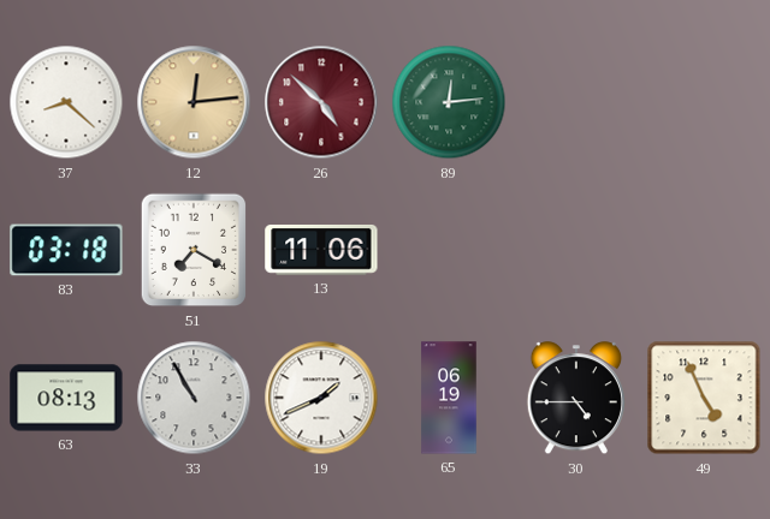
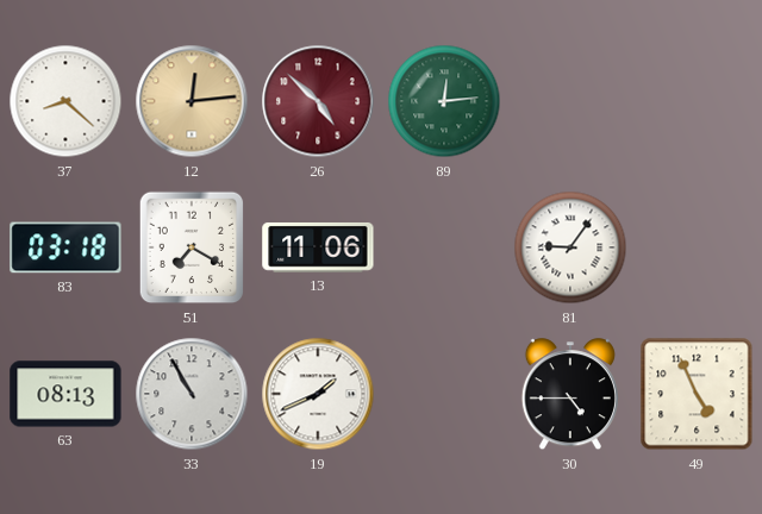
81: none -> 9:06 (570, 247)
65: 06:19 -> none (449, 398)
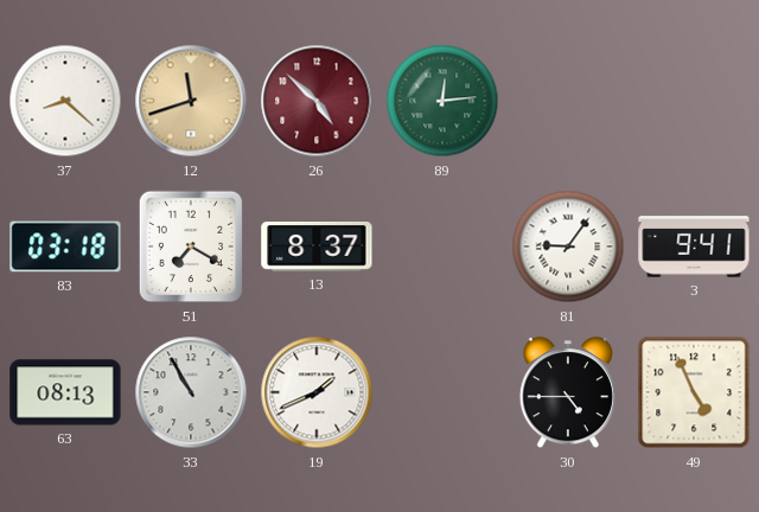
12: 12:14 -> 11:42 (191, 101)
13: 11:06 -> 8:37 (317, 247)
3: none -> 9:41 (694, 247)
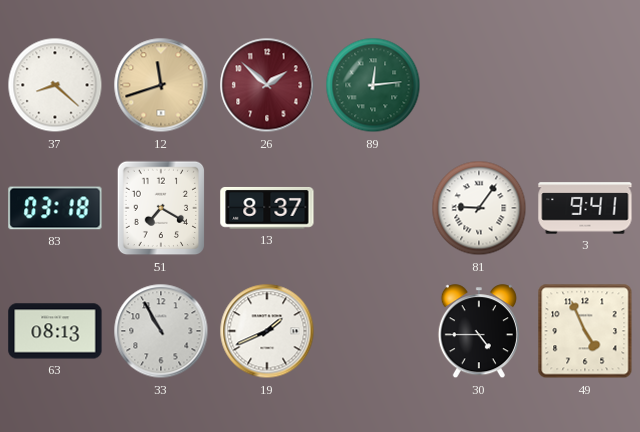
26: 4:52 -> 1:52 (267, 85)
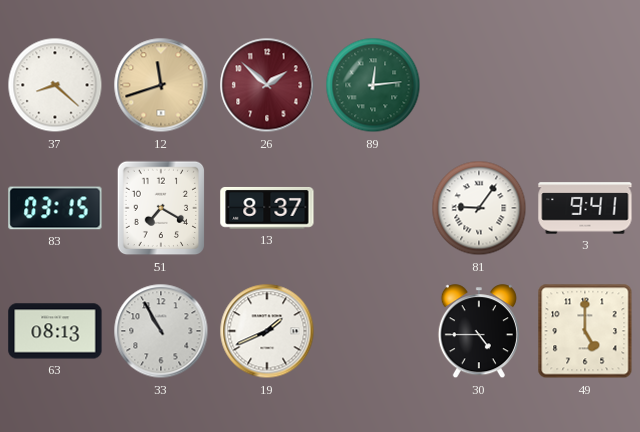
83: 03:18 -> 03:15 (55, 208)
49: 4:56 -> 5:00 (585, 331)
